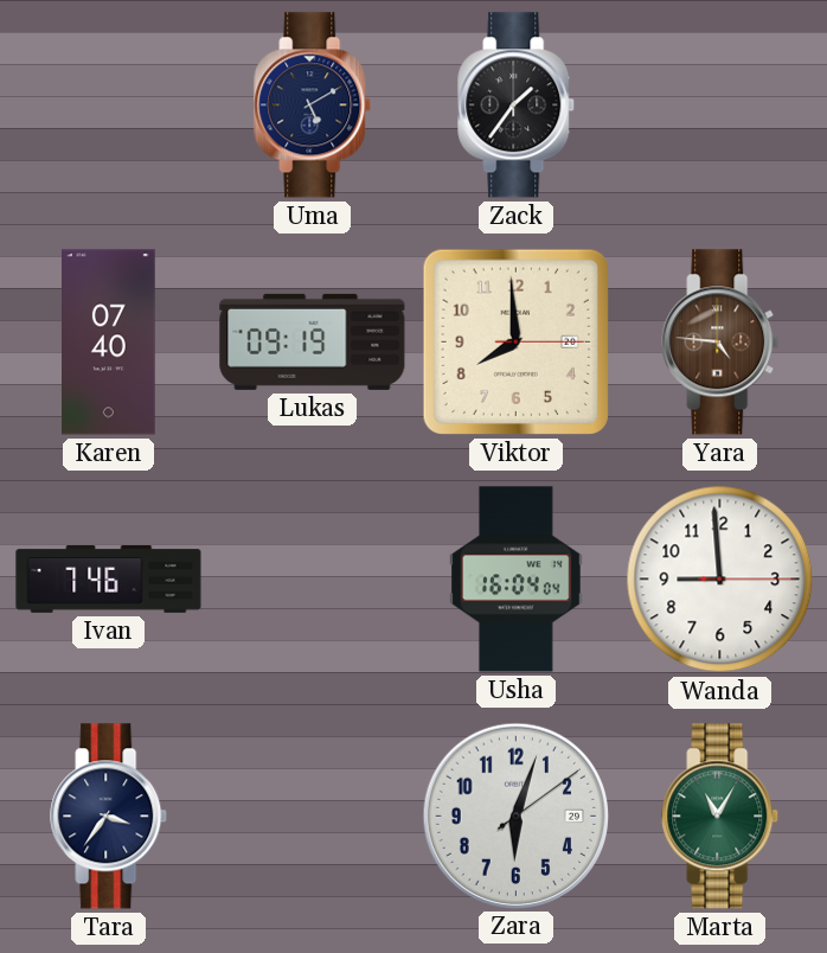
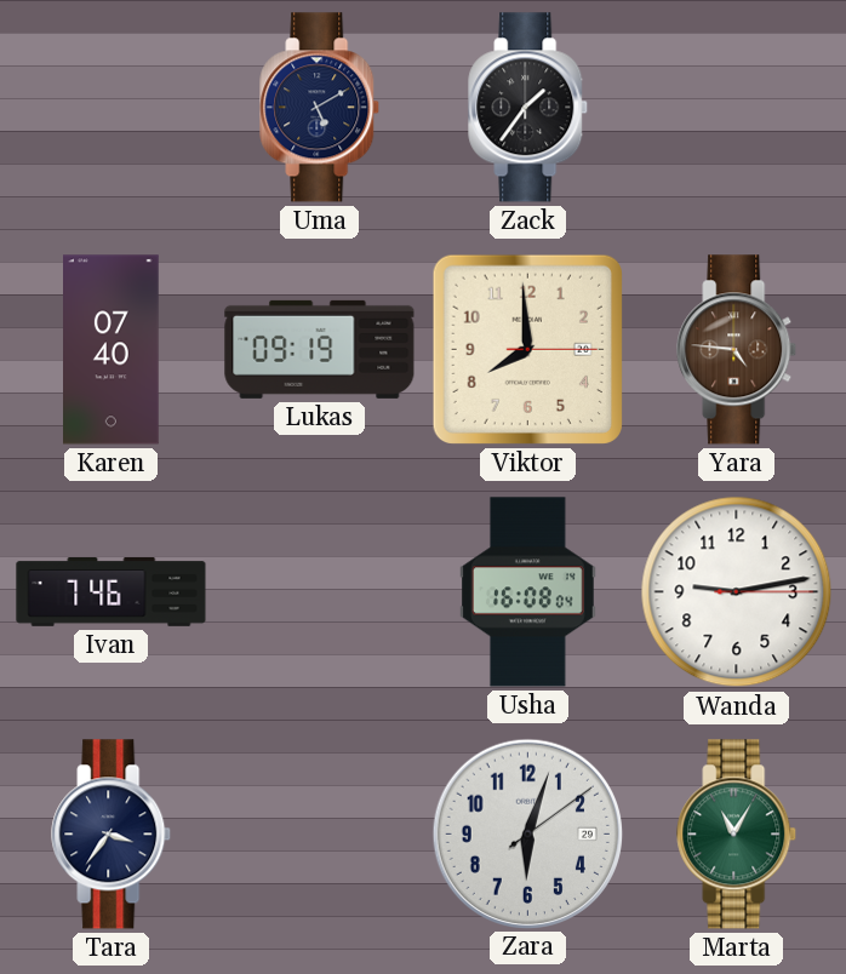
Usha: 16:04 -> 16:08 (528, 592)
Wanda: 8:59 -> 9:13 (737, 592)
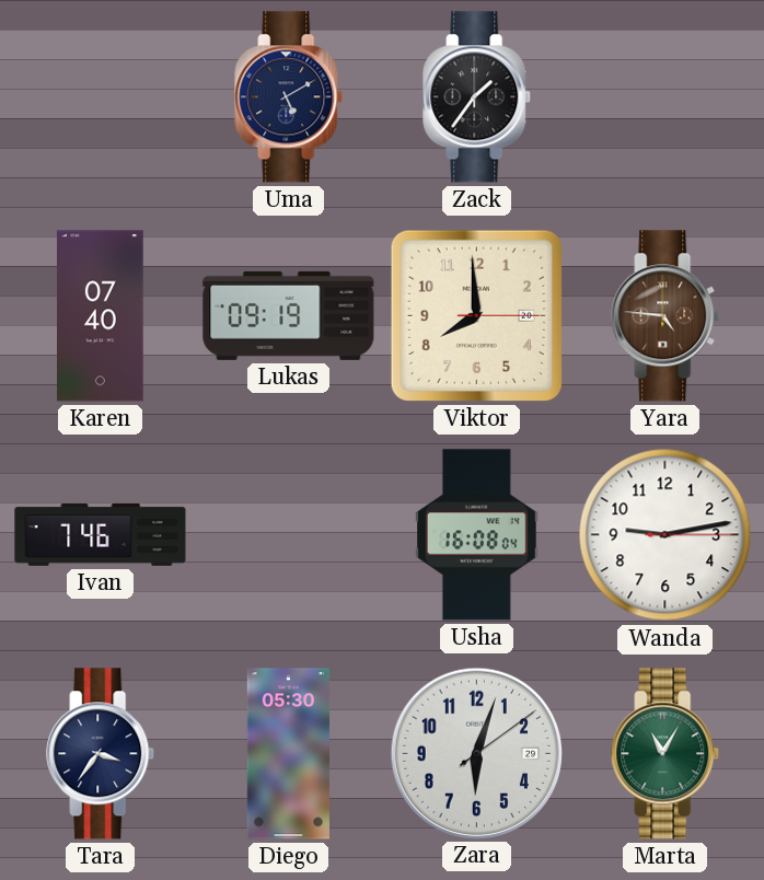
Diego: none -> 05:30 (288, 754)
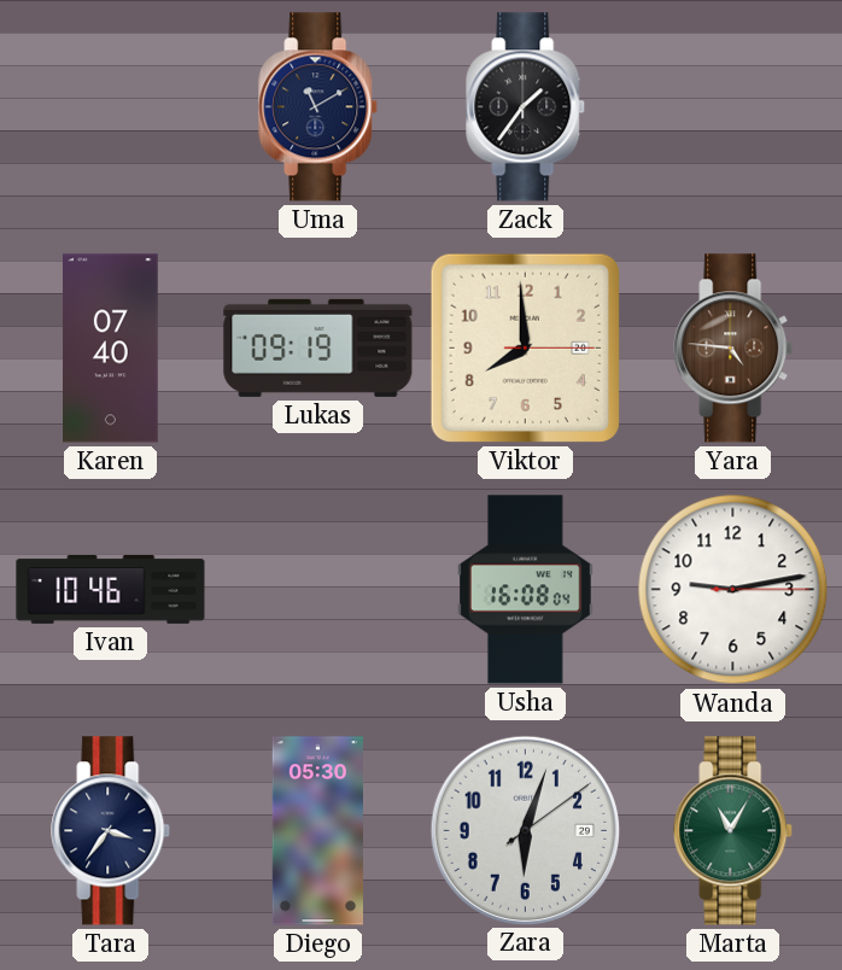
Uma: 5:10 -> 11:10 (318, 107)
Ivan: 7:46 -> 10:46 (111, 590)
